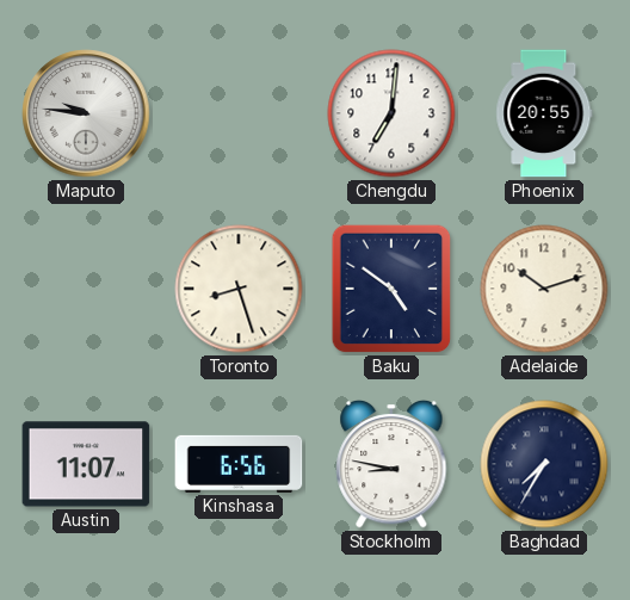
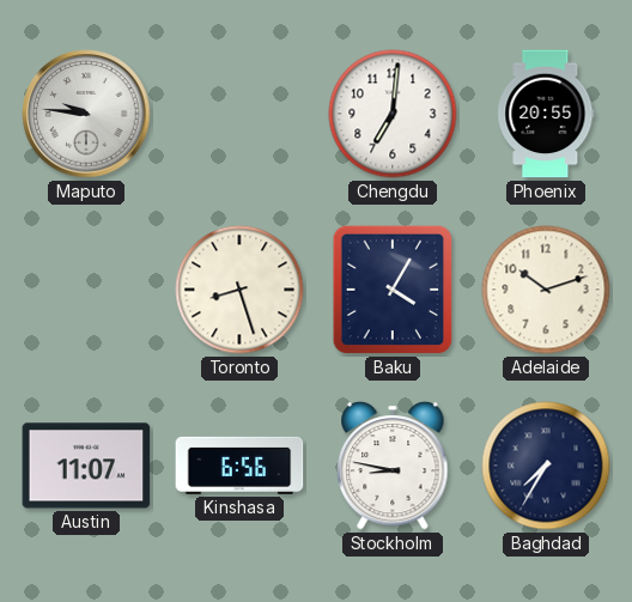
Baku: 4:51 -> 4:05 (393, 290)
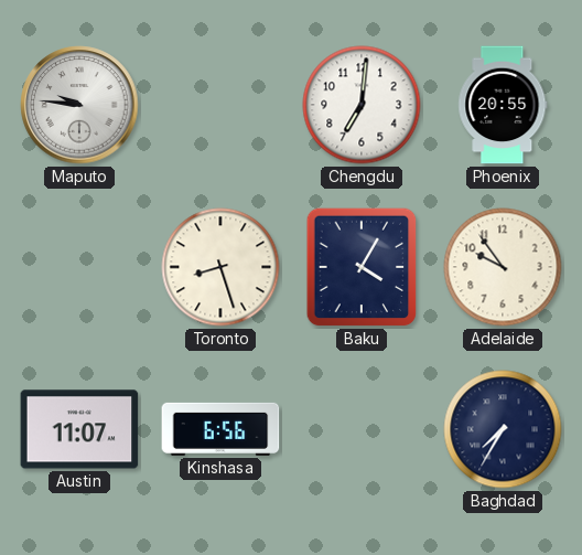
Adelaide: 10:12 -> 9:54 (503, 267)
Stockholm: 8:47 -> none (393, 466)
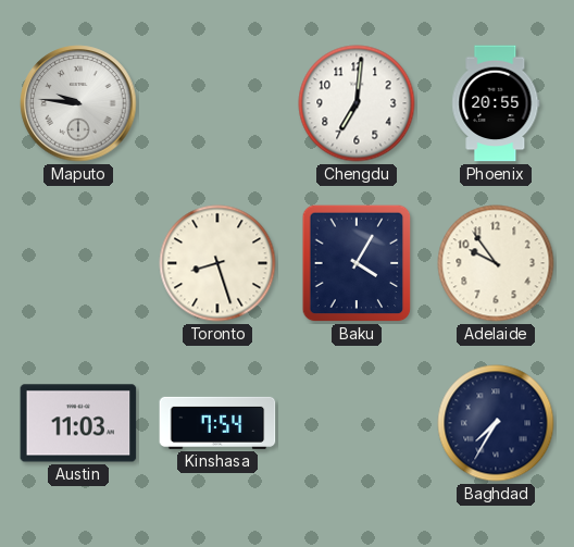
Austin: 11:07 -> 11:03 (78, 423)
Kinshasa: 6:56 -> 7:54 (217, 423)
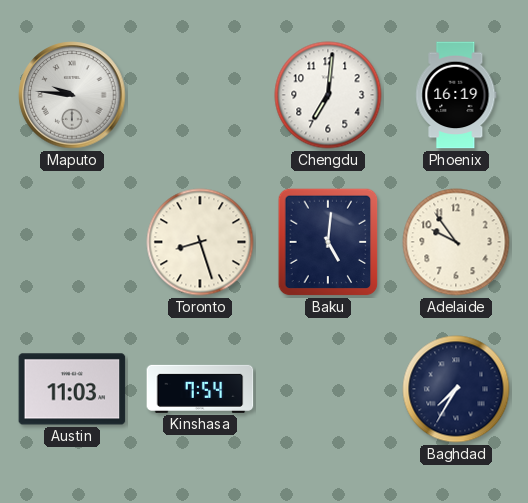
Phoenix: 20:55 -> 16:19 (456, 95)
Baku: 4:05 -> 5:01 (328, 242)
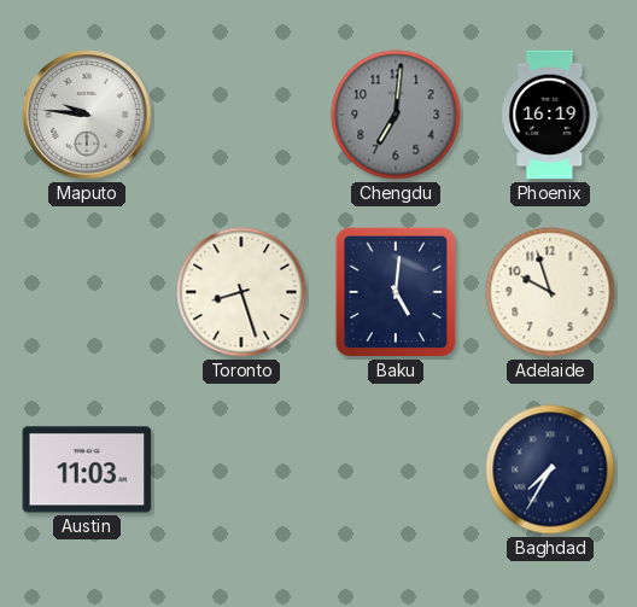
Chengdu dial: white -> grey (396, 115)
Adelaide: 9:54 -> 9:57 (550, 292)
Kinshasa: 7:54 -> none (200, 389)
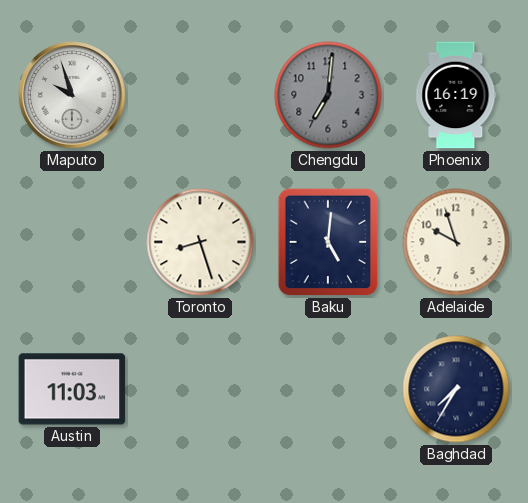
Maputo: 9:46 -> 9:57 (72, 95)
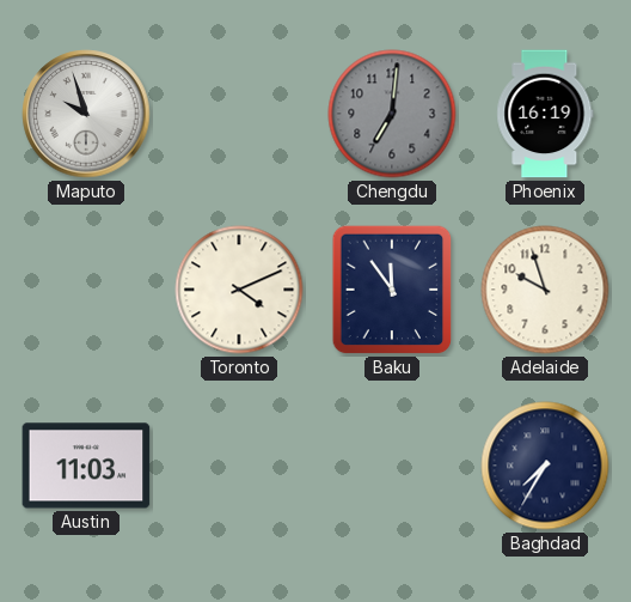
Toronto: 8:27 -> 4:11 (239, 290)
Baku: 5:01 -> 11:54 (392, 290)
